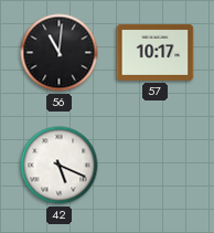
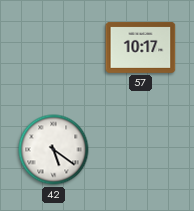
56: 11:01 -> none (60, 53)
42: 5:19 -> 5:21 (54, 150)
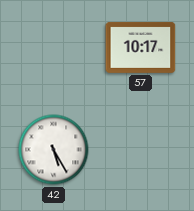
42: 5:21 -> 5:25 (54, 150)
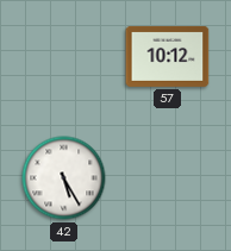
57: 10:17 -> 10:12 (168, 56)
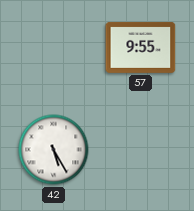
57: 10:12 -> 9:55 (141, 47)
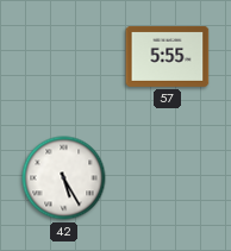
57: 9:55 -> 5:55 (168, 56)
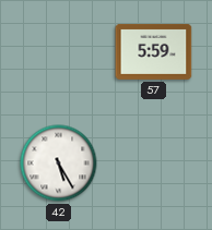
57: 5:55 -> 5:59 (154, 51)
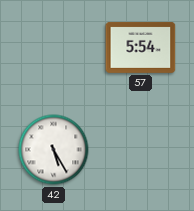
57: 5:59 -> 5:54 (141, 47)
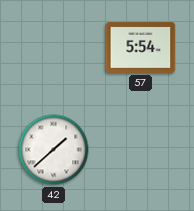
42: 5:25 -> 1:38 (54, 150)
